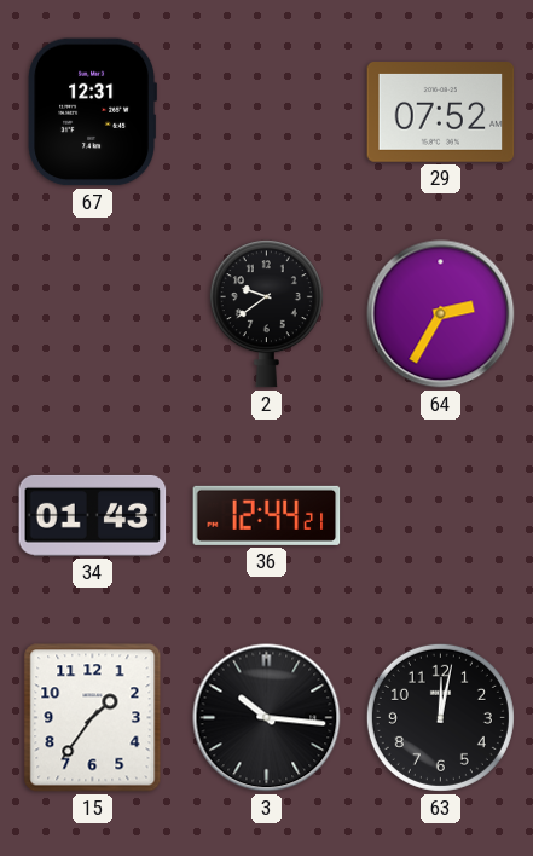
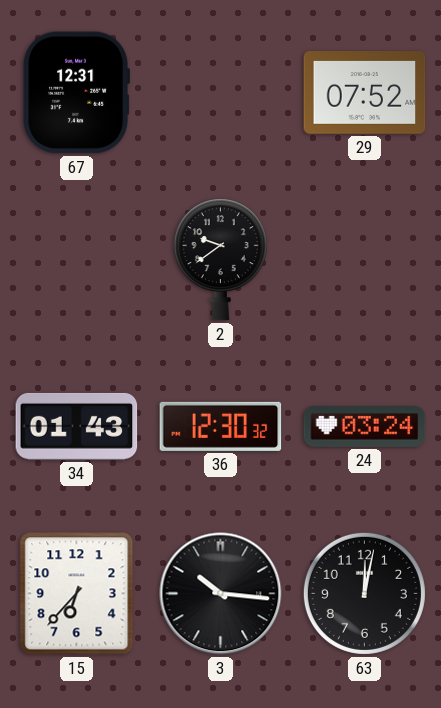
64: 2:35 -> none (441, 314)
36: 12:44 -> 12:30 (221, 426)
24: none -> 03:24 (365, 427)
15: 1:36 -> 6:37 (77, 594)
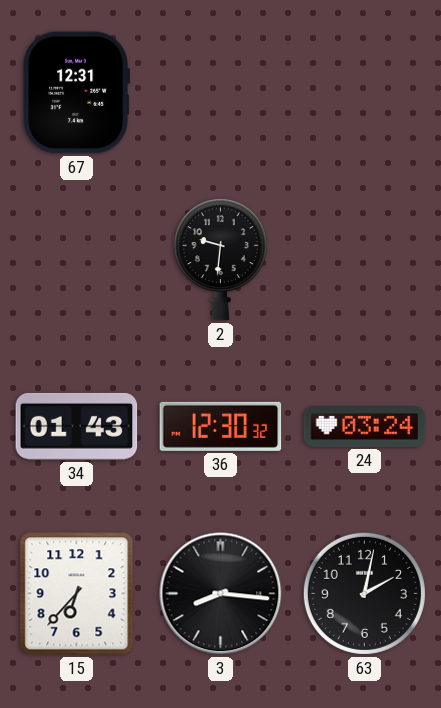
29: 07:52 -> none (365, 93)
2: 9:39 -> 9:31 (220, 260)
3: 10:16 -> 8:16 (221, 594)
63: 12:02 -> 2:02 (364, 593)
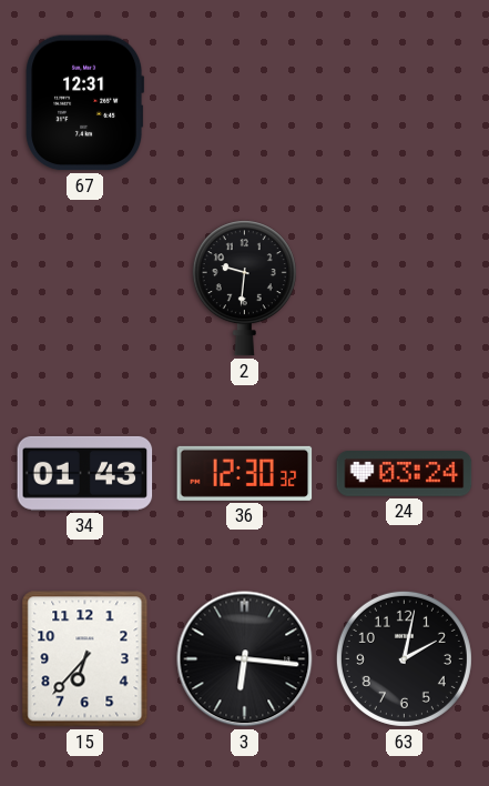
3: 8:16 -> 6:16 (245, 659)
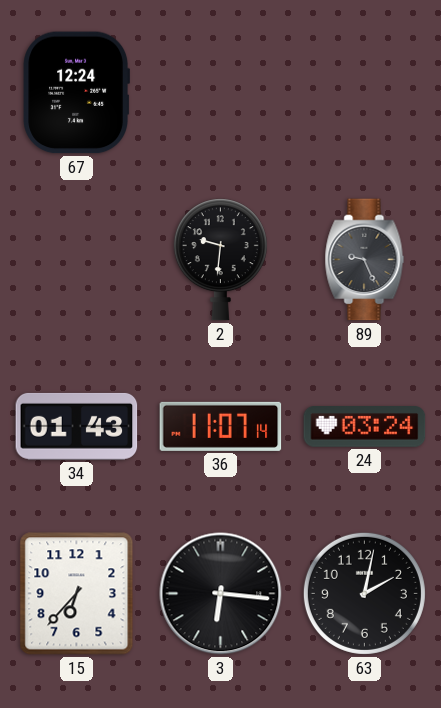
67: 12:31 -> 12:24 (76, 93)
89: none -> 9:26 (365, 260)
36: 12:30 -> 11:07 (221, 426)
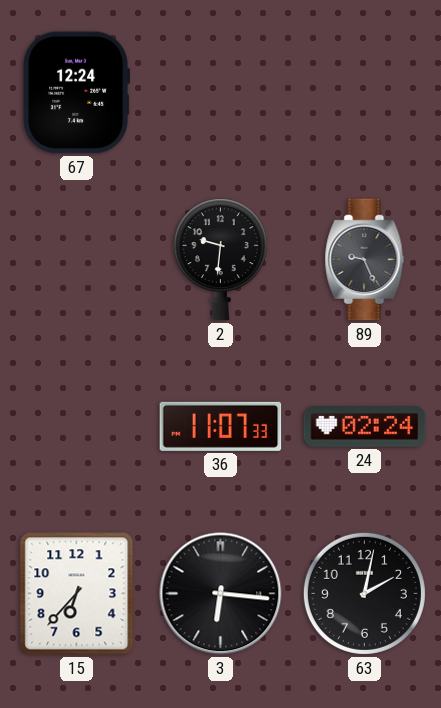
34: 01:43 -> none (77, 426)
36: 11:07:14 -> 11:07:33 (221, 426)
24: 03:24 -> 02:24 (365, 427)
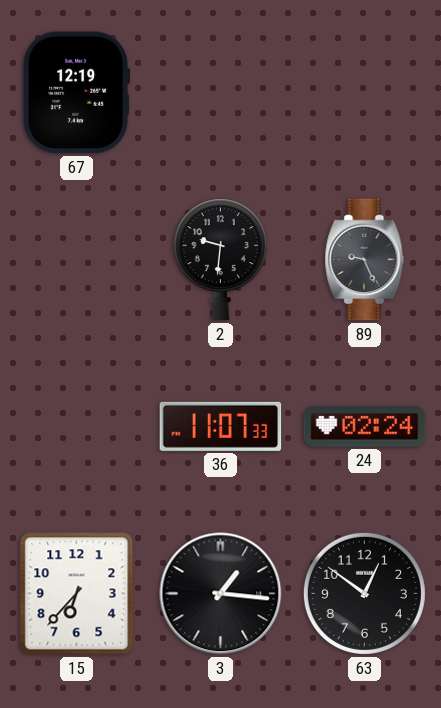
67: 12:24 -> 12:19 (76, 93)
3: 6:16 -> 1:16 (221, 594)
63: 2:02 -> 12:51 (364, 593)
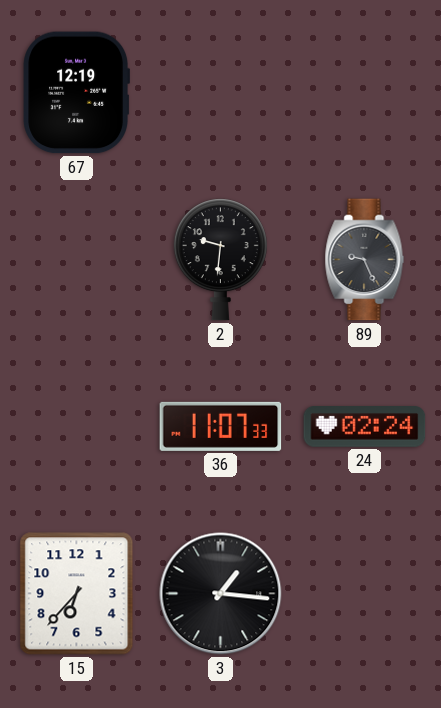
63: 12:51 -> none (364, 593)
